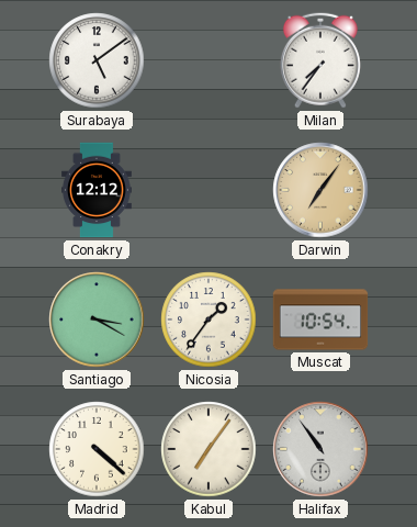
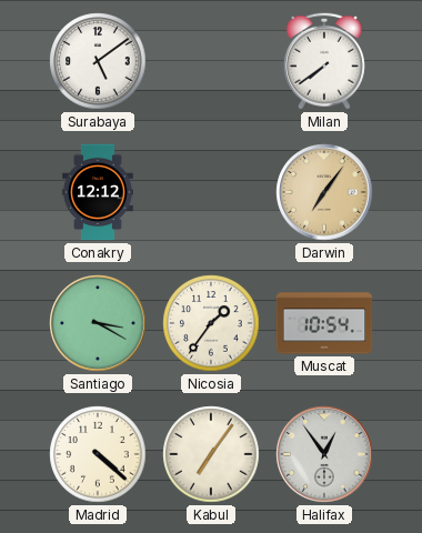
Milan: 7:36 -> 7:39 (324, 61)
Halifax: 10:54 -> 12:54 (324, 454)
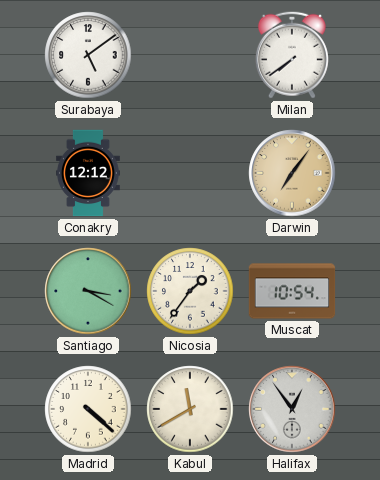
Kabul: 7:06 -> 11:40 (190, 409)
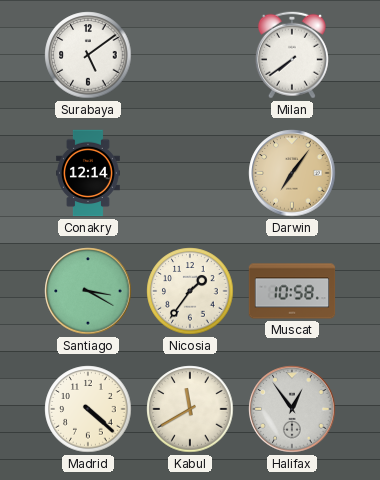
Conakry: 12:12 -> 12:14 (89, 173)
Muscat: 10:54 -> 10:58 (292, 291)
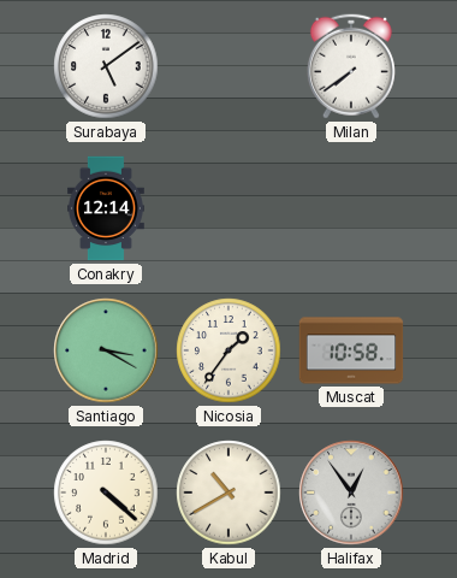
Darwin: 7:06 -> none (292, 173)
Kabul: 11:40 -> 10:40 (228, 493)
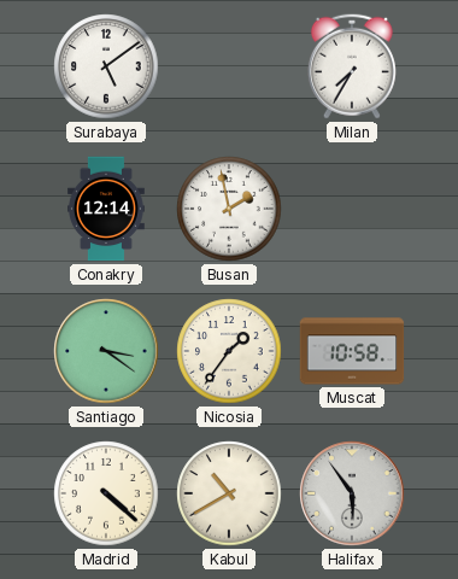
Milan: 7:39 -> 7:35 (352, 66)
Busan: none -> 1:58 (229, 209)
Santiago: 3:20 -> 3:21 (106, 351)
Halifax: 12:54 -> 5:54 (352, 493)
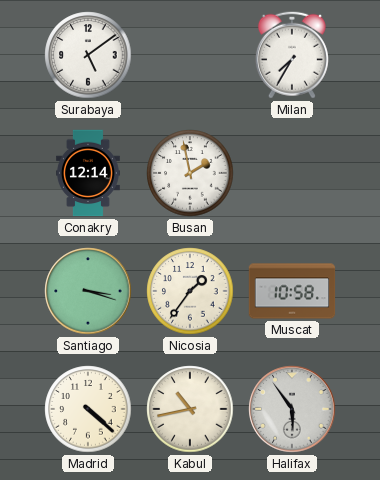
Santiago: 3:21 -> 3:18 (88, 291)
Kabul: 10:40 -> 10:43 (190, 409)
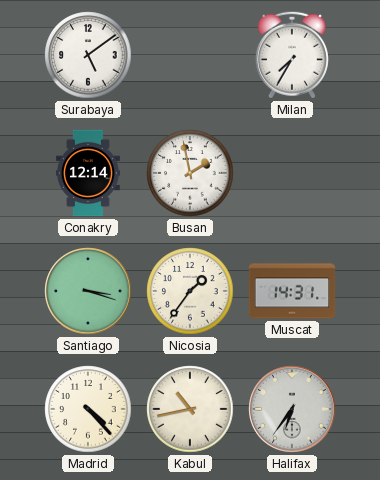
Muscat: 10:58 -> 14:31 (292, 291)
Madrid: 4:22 -> 4:23 (88, 409)
Halifax: 5:54 -> 6:36 (292, 409)
